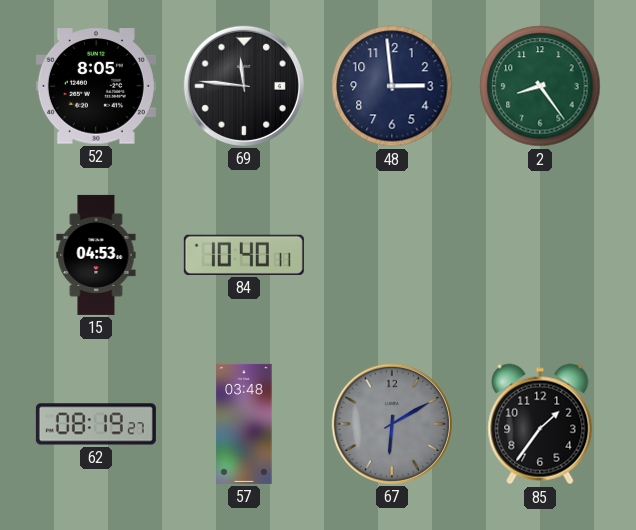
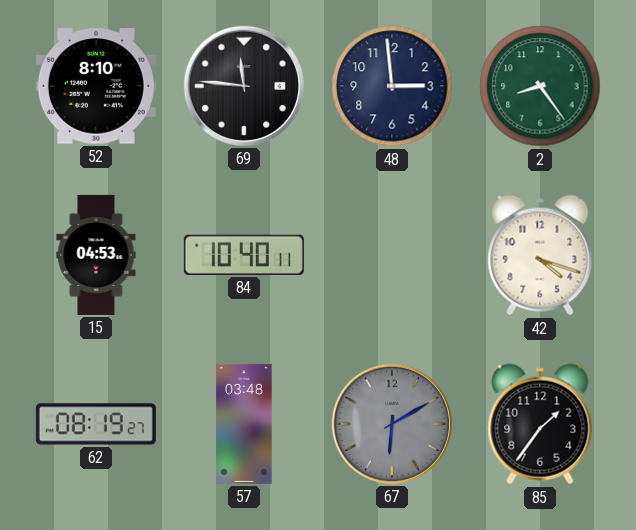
52: 8:05 -> 8:10 (96, 86)
42: none -> 4:18 (540, 255)
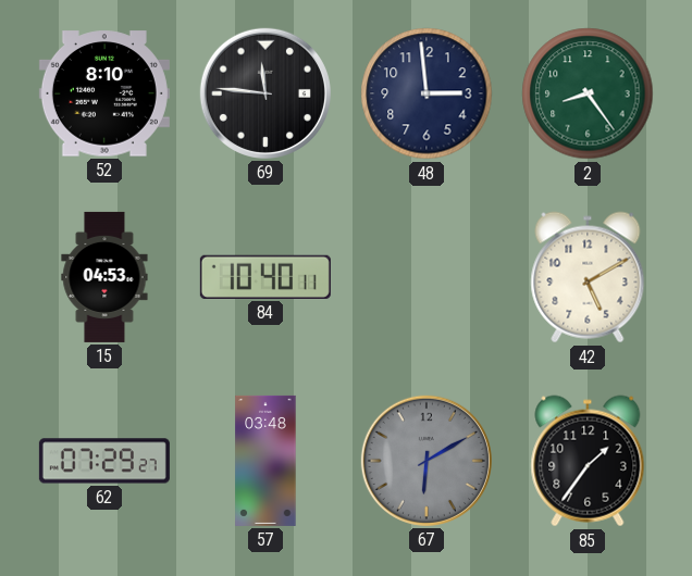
42: 4:18 -> 5:10 (588, 277)
62: 08:19 -> 07:29 (104, 461)
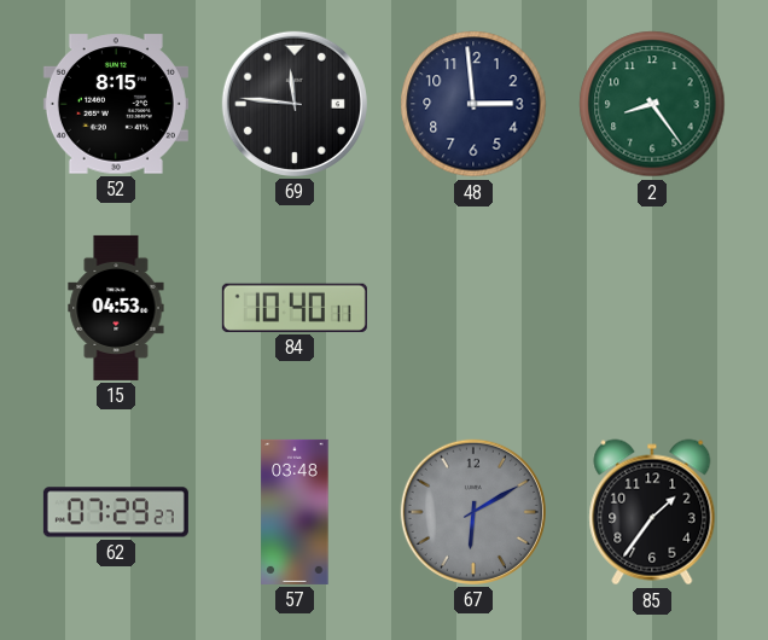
52: 8:10 -> 8:15 (116, 104)
42: 5:10 -> none (588, 277)
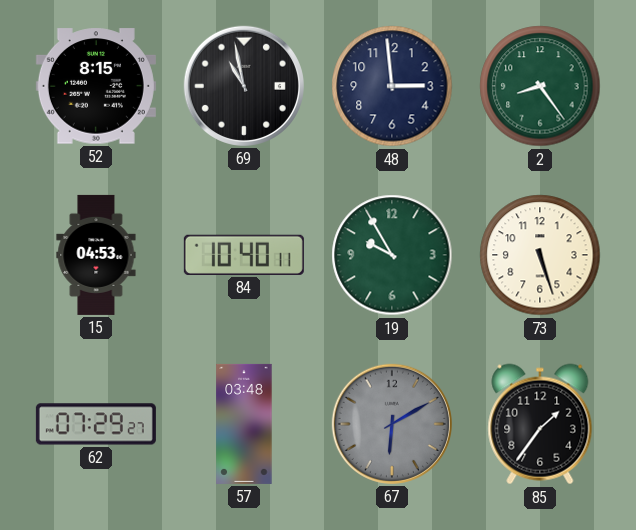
69: 11:46 -> 10:58 (244, 86)
19: none -> 9:55 (392, 255)
73: none -> 5:27 (540, 255)
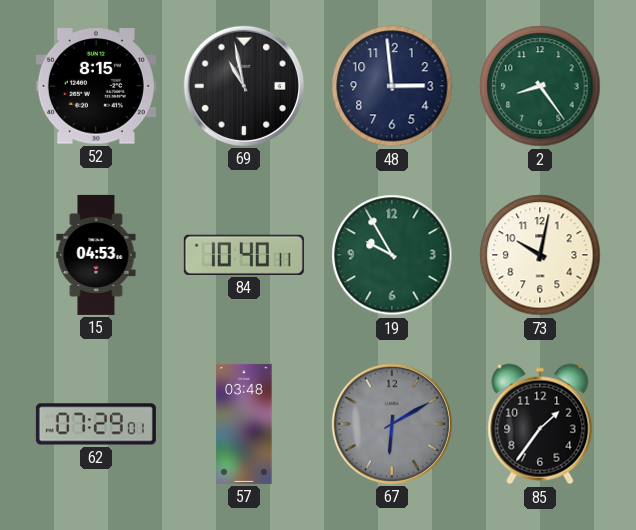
73: 5:27 -> 10:02 (540, 255)
62: 07:29:27 -> 07:29:01 (96, 424)
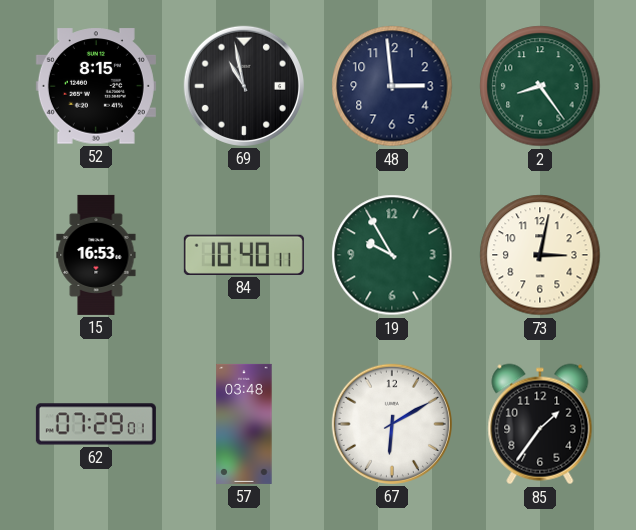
15: 04:53 -> 16:53 (96, 255)
73: 10:02 -> 3:02 (540, 255)
67 dial: grey -> white (392, 424)
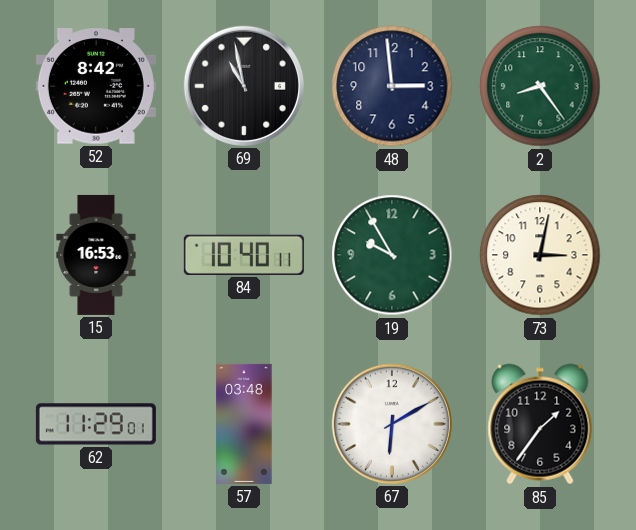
52: 8:15 -> 8:42 (96, 86)
62: 07:29 -> 11:29 (96, 424)
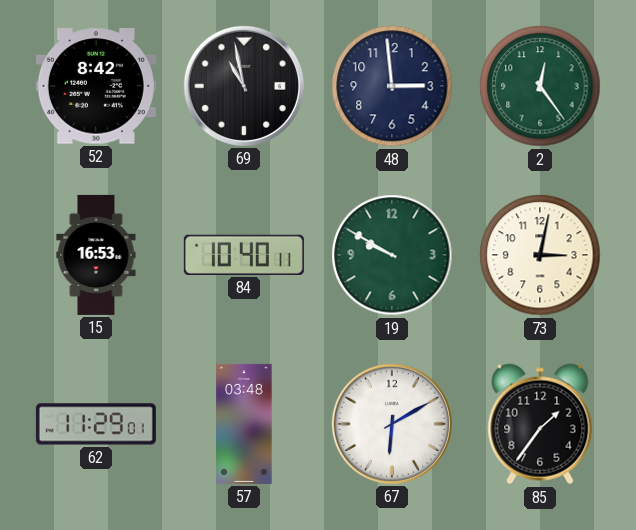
2: 8:24 -> 12:24 (540, 86)
19: 9:55 -> 9:50 (392, 255)
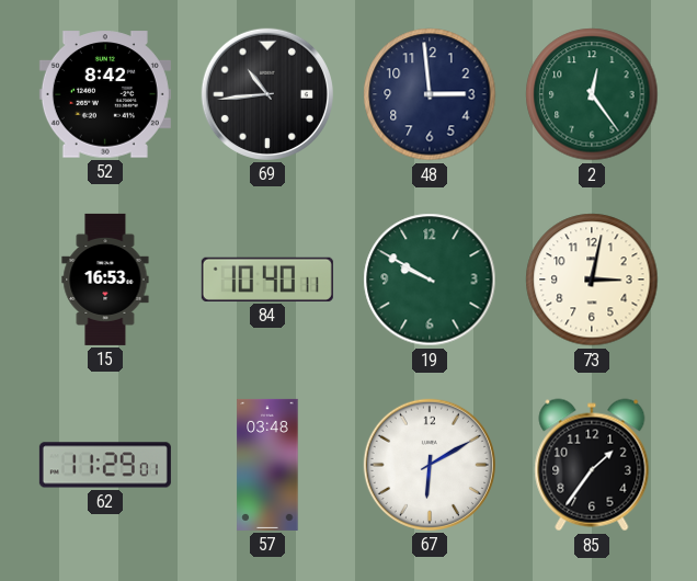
69: 10:58 -> 10:44 (267, 94)
